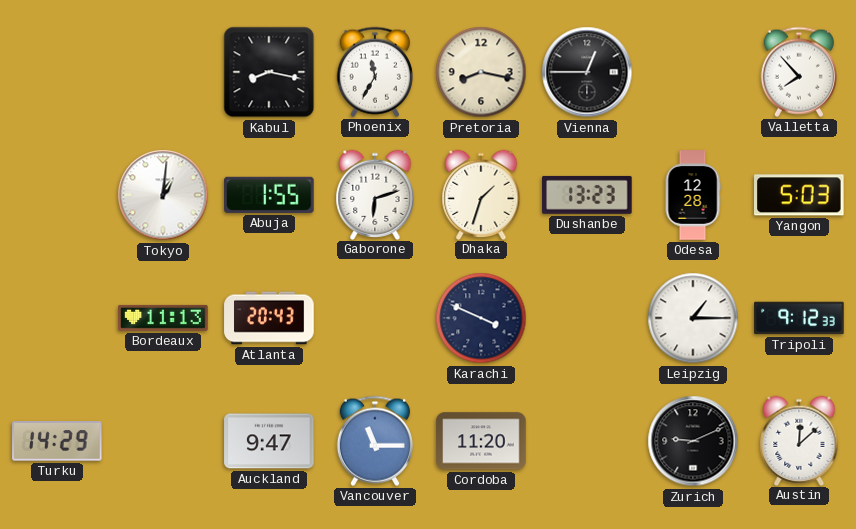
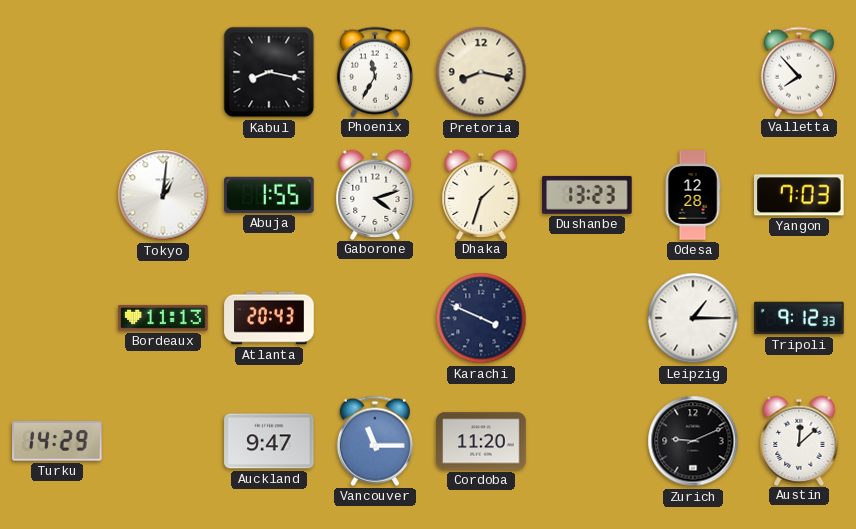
Vienna: 12:45 -> none (587, 72)
Gaborone: 6:12 -> 4:12 (375, 194)
Yangon: 5:03 -> 7:03 (800, 195)
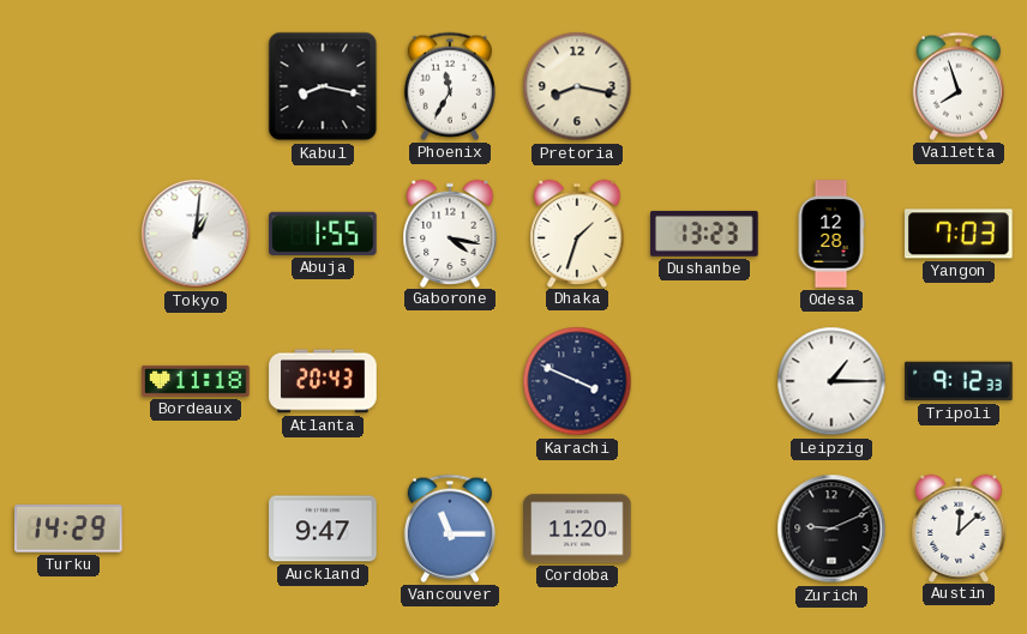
Valletta: 7:53 -> 7:57 (959, 86)
Gaborone: 4:12 -> 4:17 (450, 233)
Bordeaux: 11:13 -> 11:18 (196, 381)
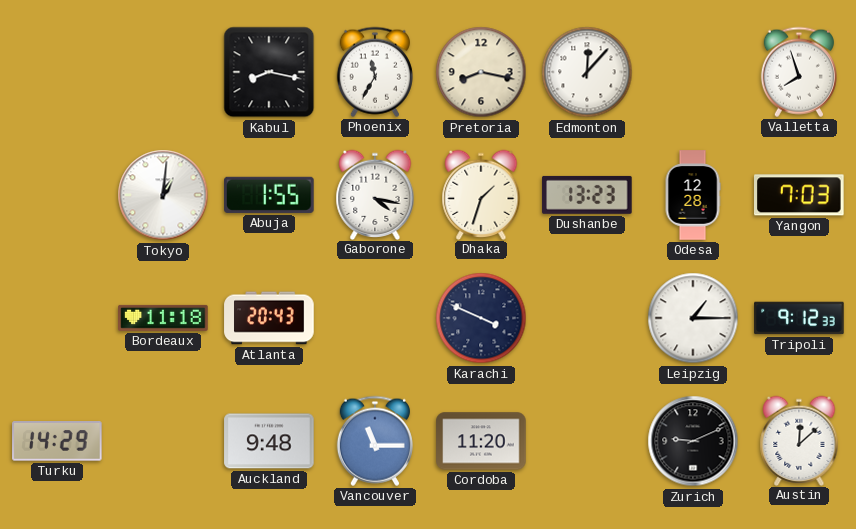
Edmonton: none -> 12:07 (587, 72)
Auckland: 9:47 -> 9:48 (269, 441)
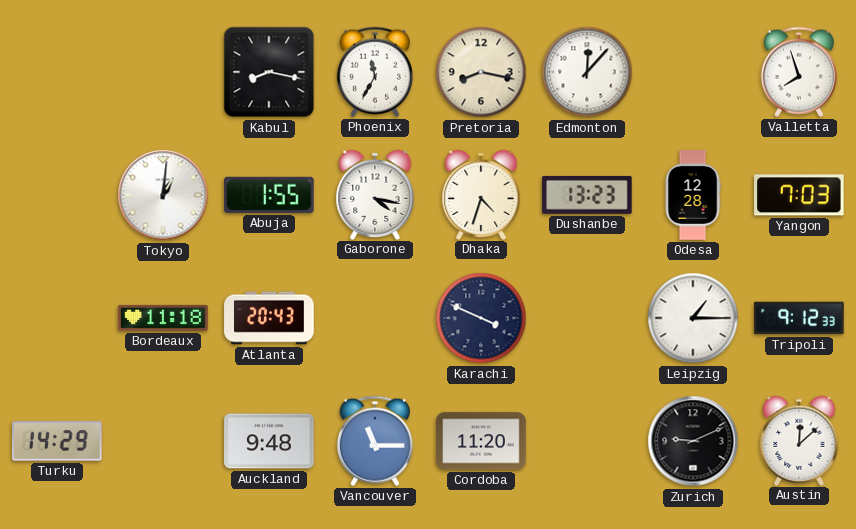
Dhaka: 1:33 -> 4:33 (481, 194)
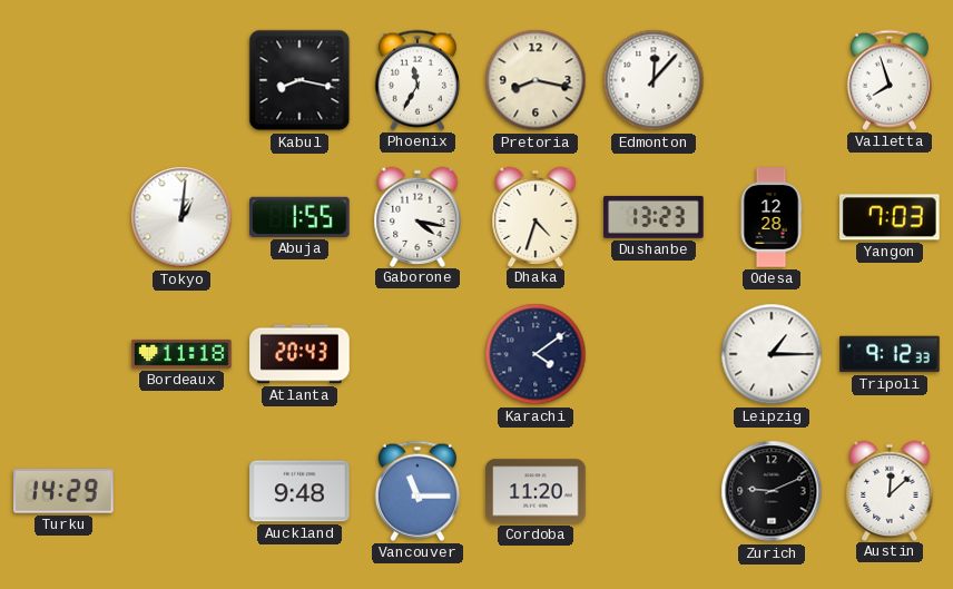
Karachi: 3:49 -> 4:09 (536, 354)
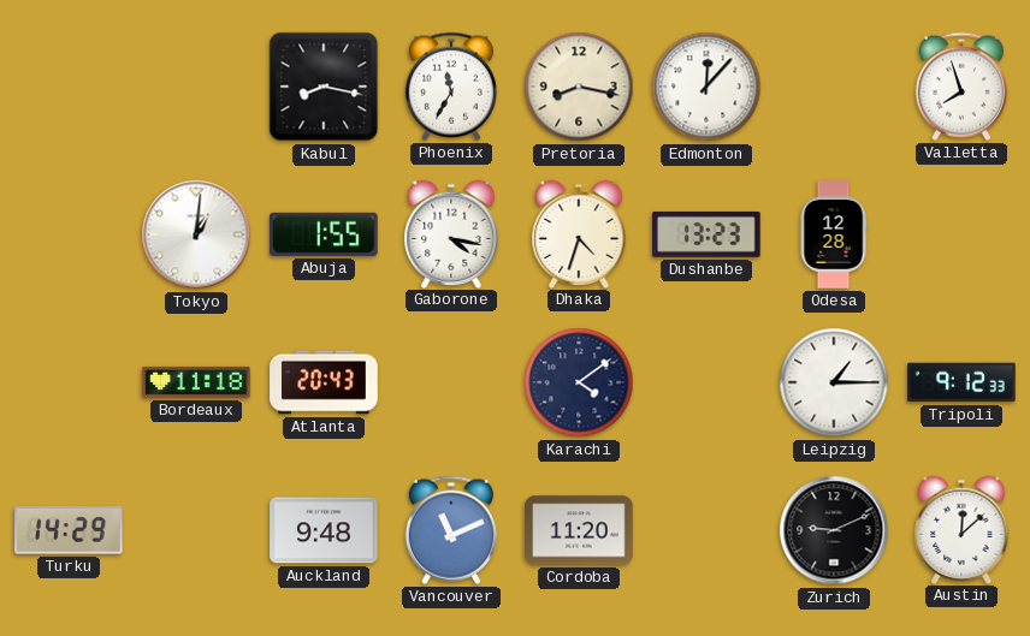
Yangon: 7:03 -> none (891, 217)
Vancouver: 11:15 -> 11:11 (451, 530)
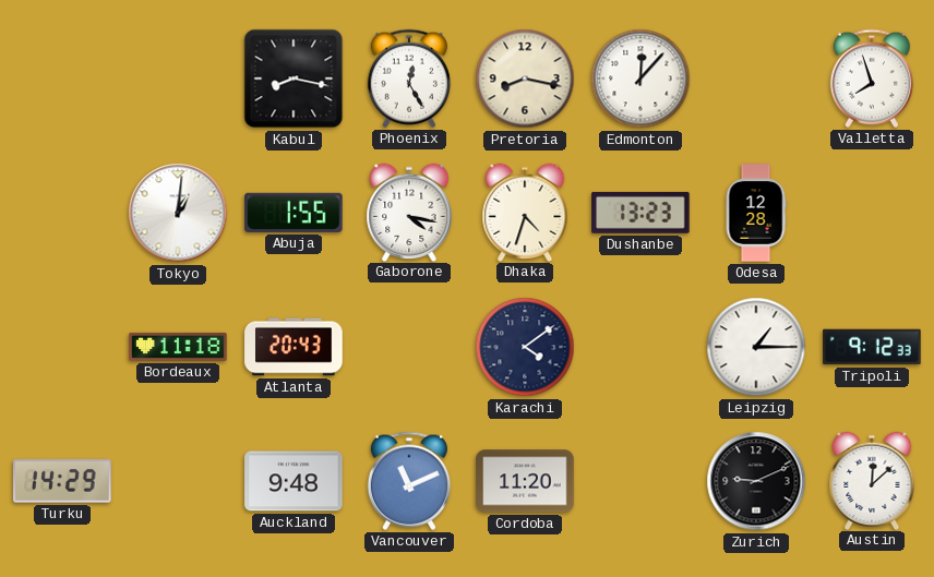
Phoenix: 11:35 -> 12:25 (409, 79)
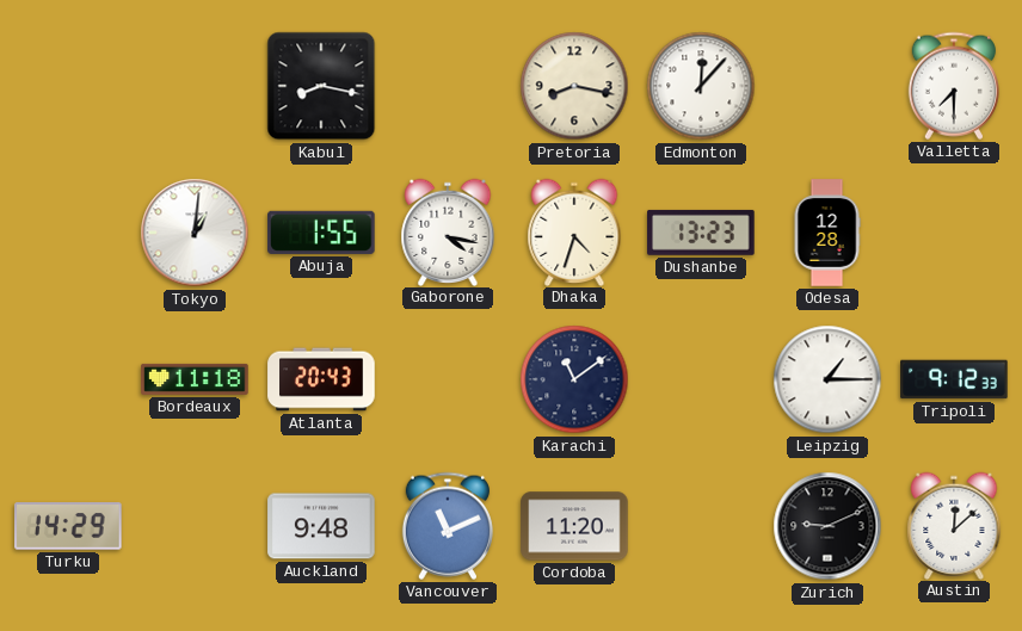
Phoenix: 12:25 -> none (409, 79)
Valletta: 7:57 -> 7:30 (954, 86)
Karachi: 4:09 -> 11:09 (574, 379)
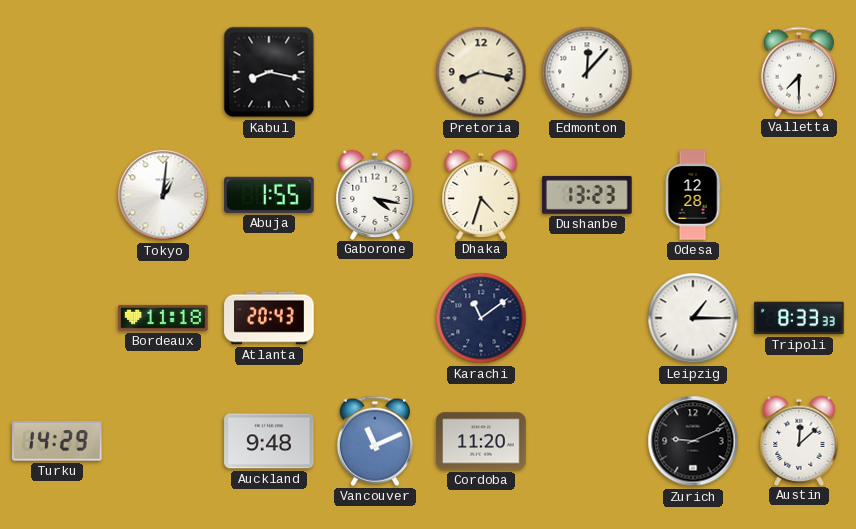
Tripoli: 9:12 -> 8:33 (799, 318)
